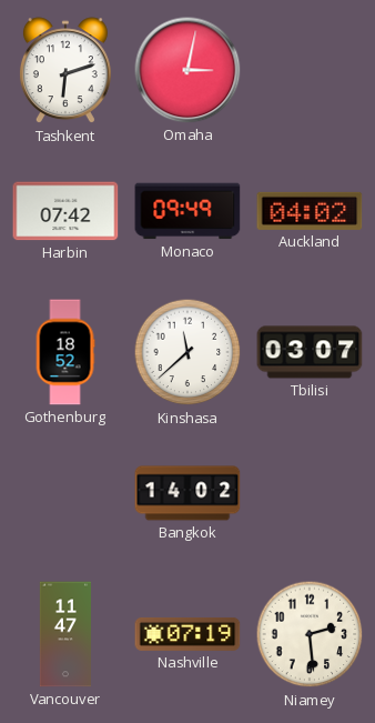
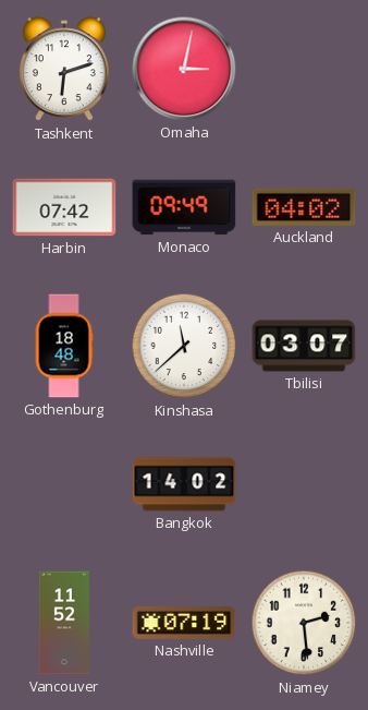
Gothenburg: 18:52 -> 18:48 (64, 346)
Vancouver: 11:47 -> 11:52 (63, 623)
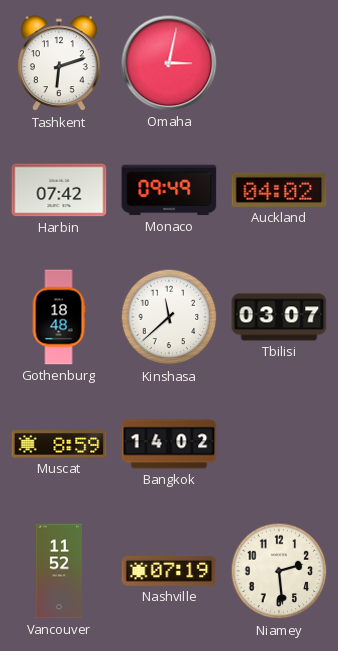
Muscat: none -> 8:59 (59, 444)
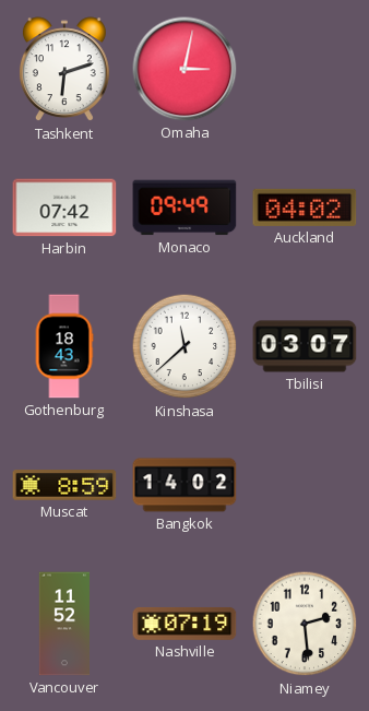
Gothenburg: 18:48 -> 18:43 (64, 346)
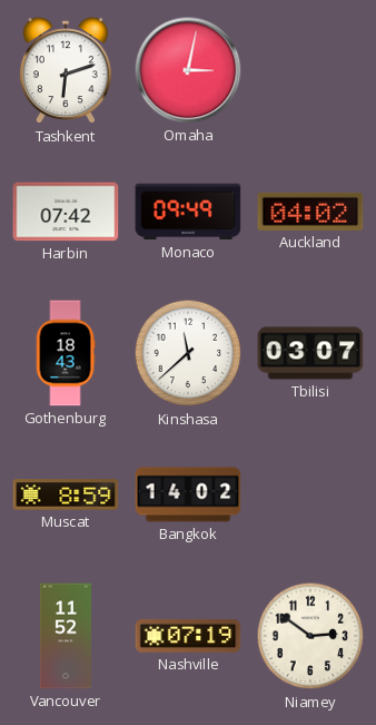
Niamey: 2:29 -> 2:51 (310, 636)
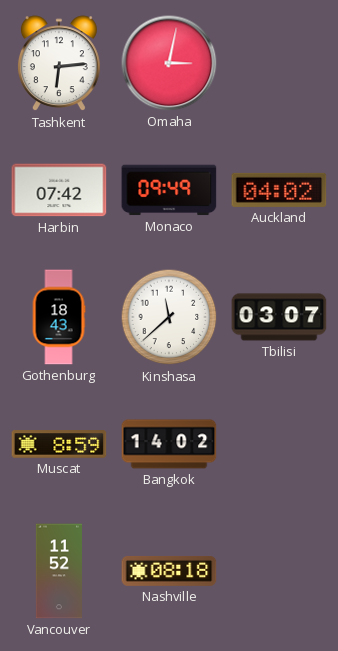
Tashkent: 6:12 -> 6:14 (59, 64)
Nashville: 07:19 -> 08:18 (169, 571)
Niamey: 2:51 -> none (310, 636)
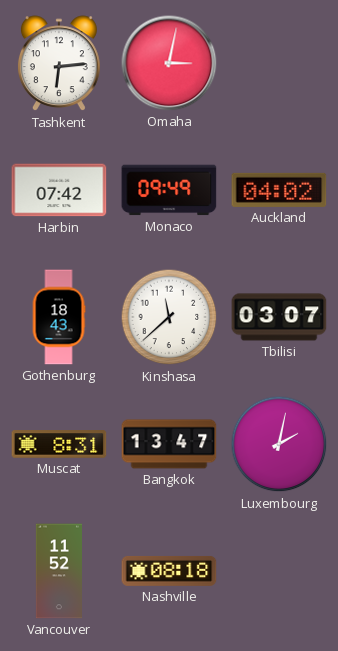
Muscat: 8:59 -> 8:31 (59, 444)
Bangkok: 14:02 -> 13:47 (169, 444)
Luxembourg: none -> 2:02 (279, 444)
